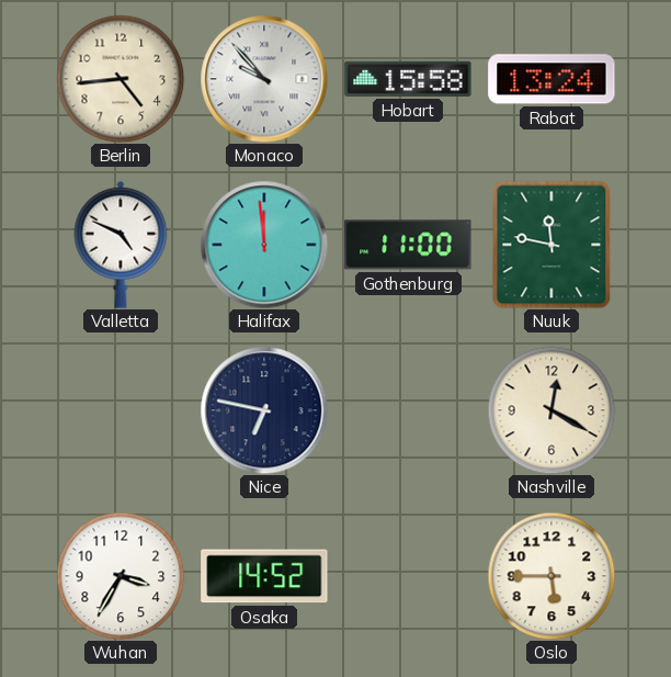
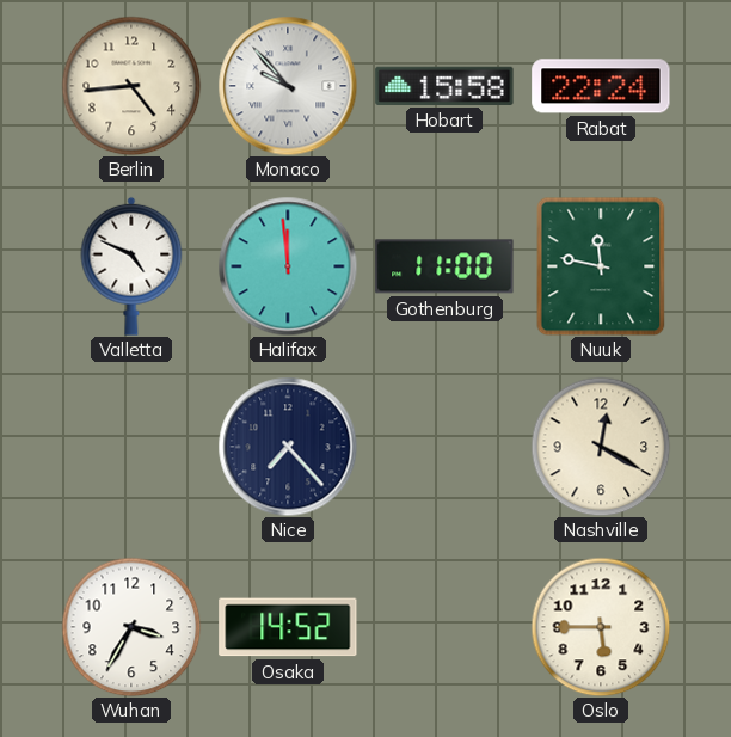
Rabat: 13:24 -> 22:24 (601, 86)
Nice: 6:47 -> 7:23 (288, 447)
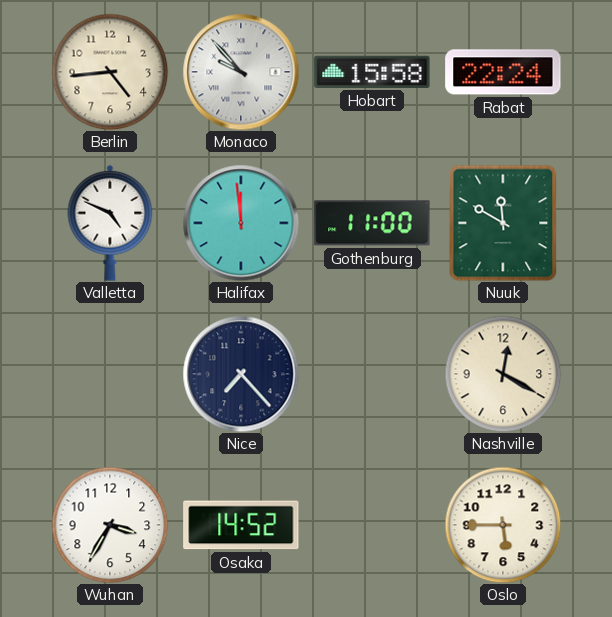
Nuuk: 11:47 -> 11:50 (503, 223)
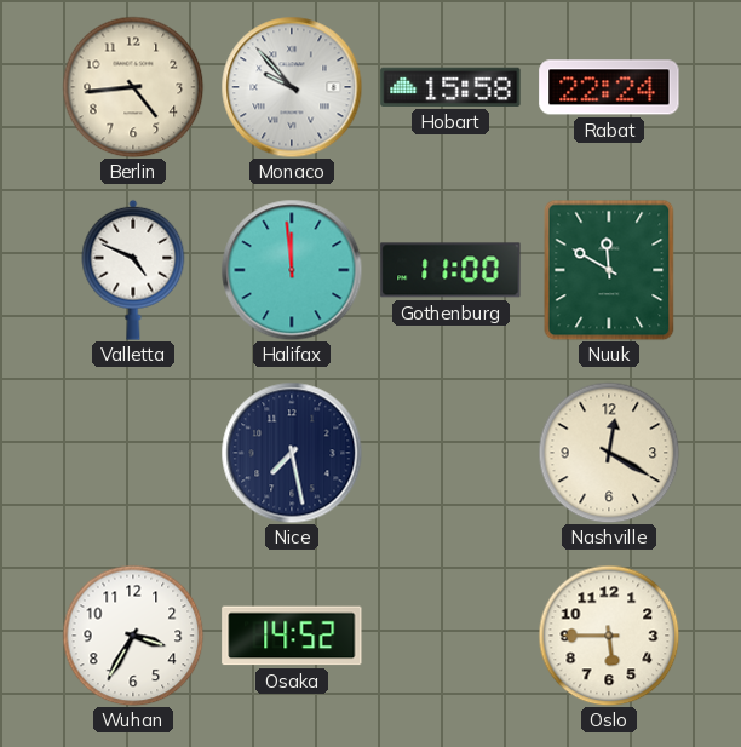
Nice: 7:23 -> 7:28 (292, 453)
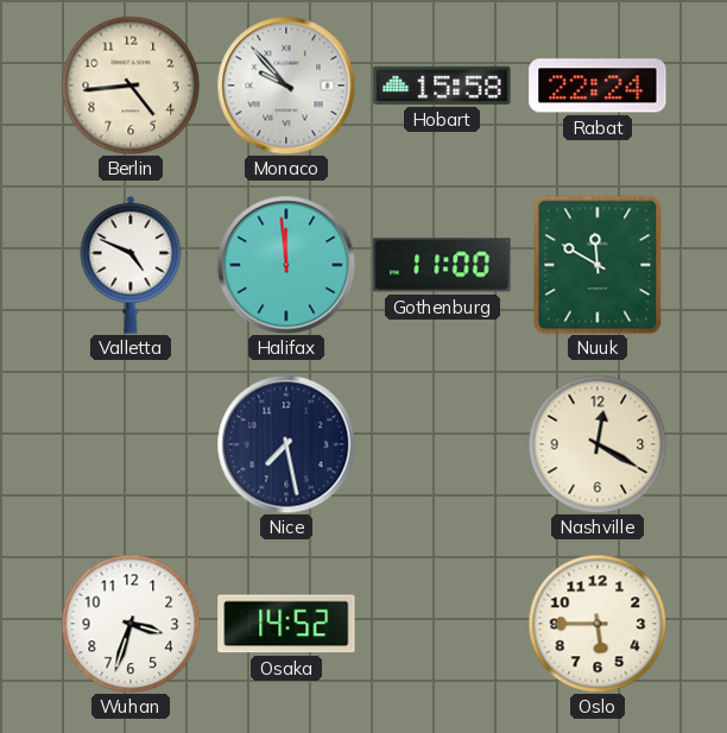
Wuhan: 3:35 -> 3:33 (131, 624)
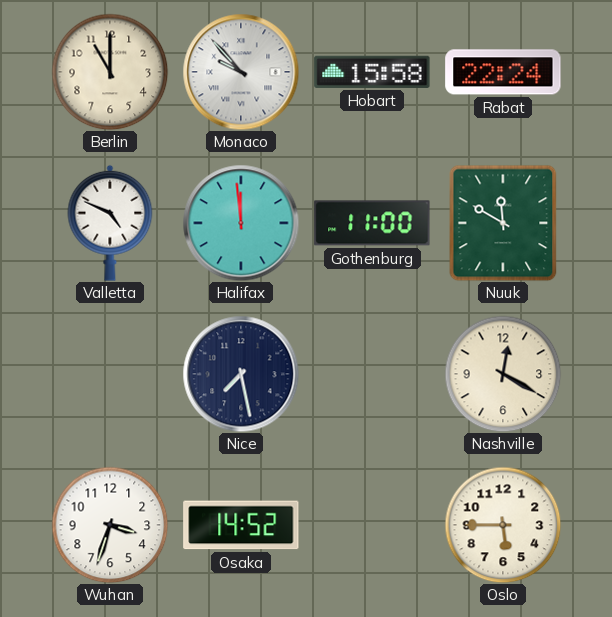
Berlin: 4:44 -> 11:00 (110, 72)
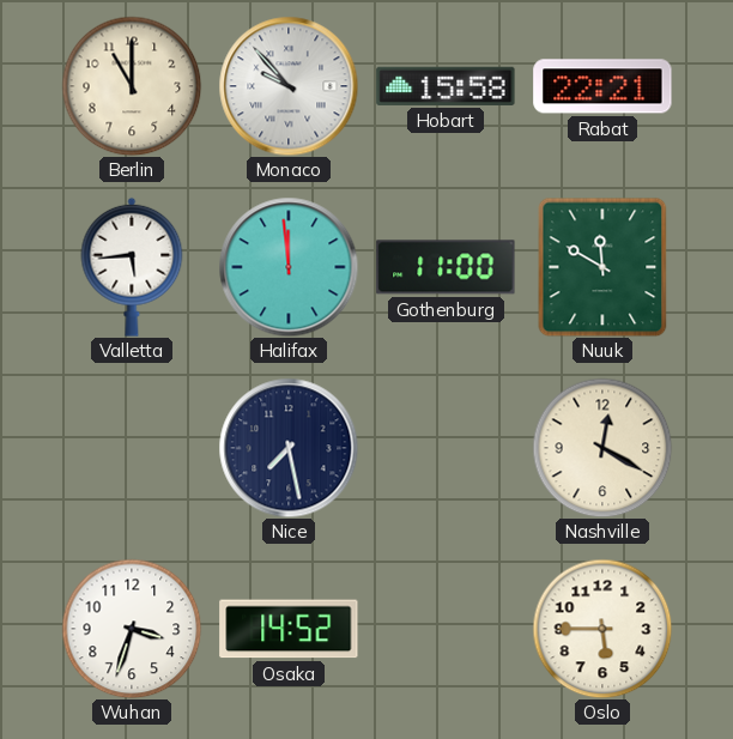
Rabat: 22:24 -> 22:21 (602, 86)
Valletta: 4:49 -> 5:44 (132, 267)
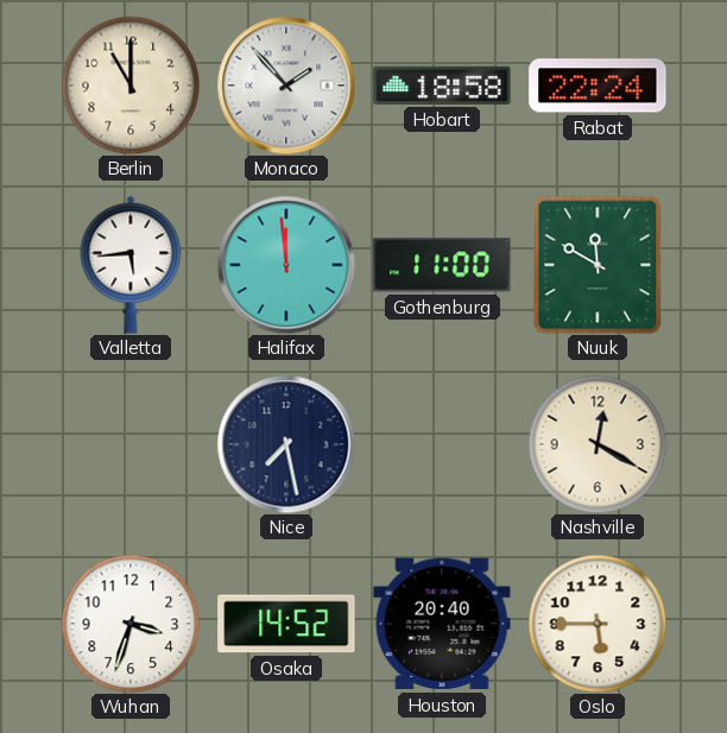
Monaco: 9:53 -> 1:53 (286, 86)
Hobart: 15:58 -> 18:58 (442, 86)
Rabat: 22:21 -> 22:24 (598, 86)
Houston: none -> 20:40 (442, 624)
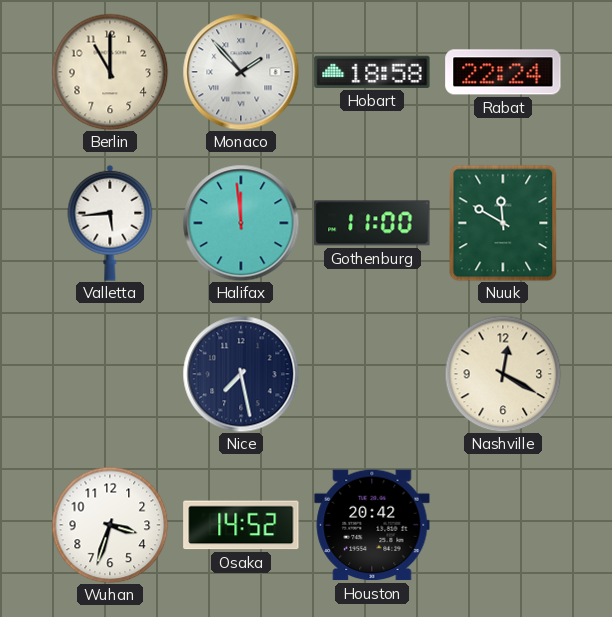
Houston: 20:40 -> 20:42 (372, 525)
Oslo: 5:45 -> none (598, 624)
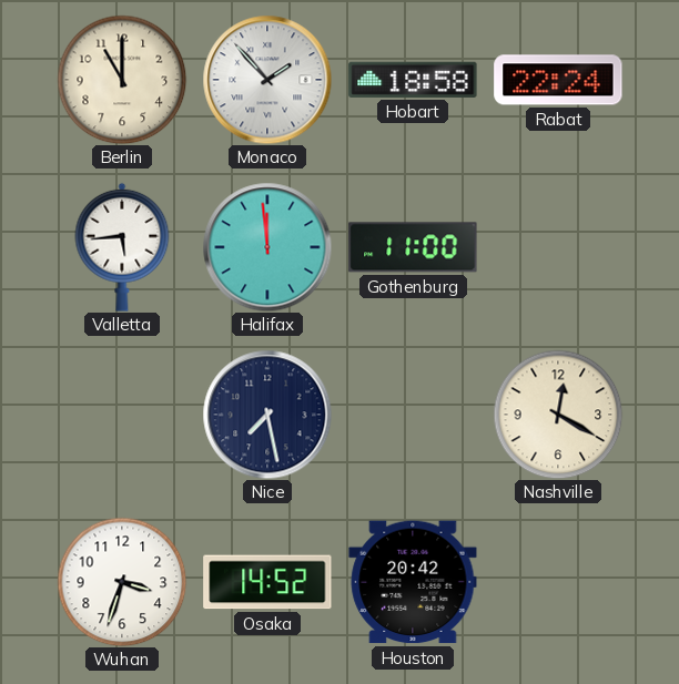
Nuuk: 11:50 -> none (503, 223)
